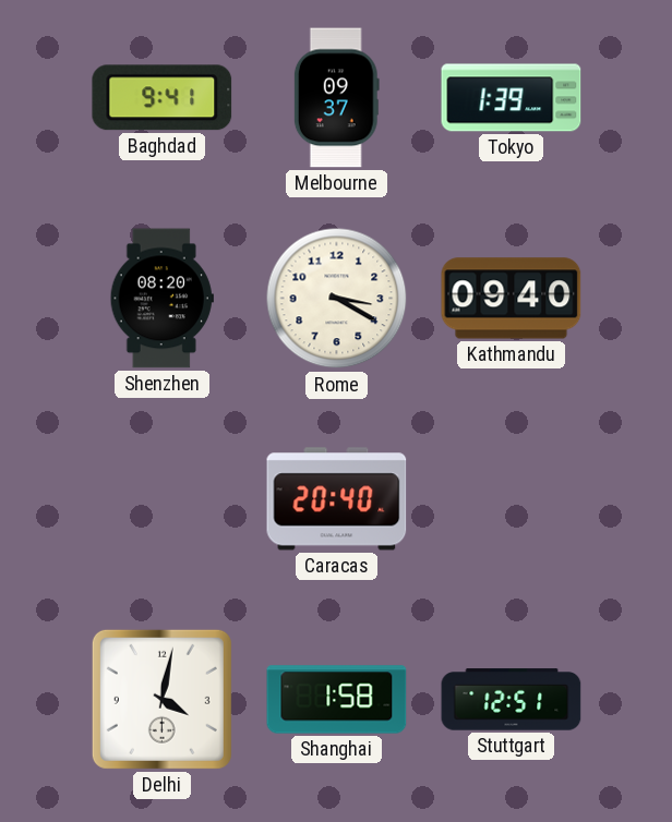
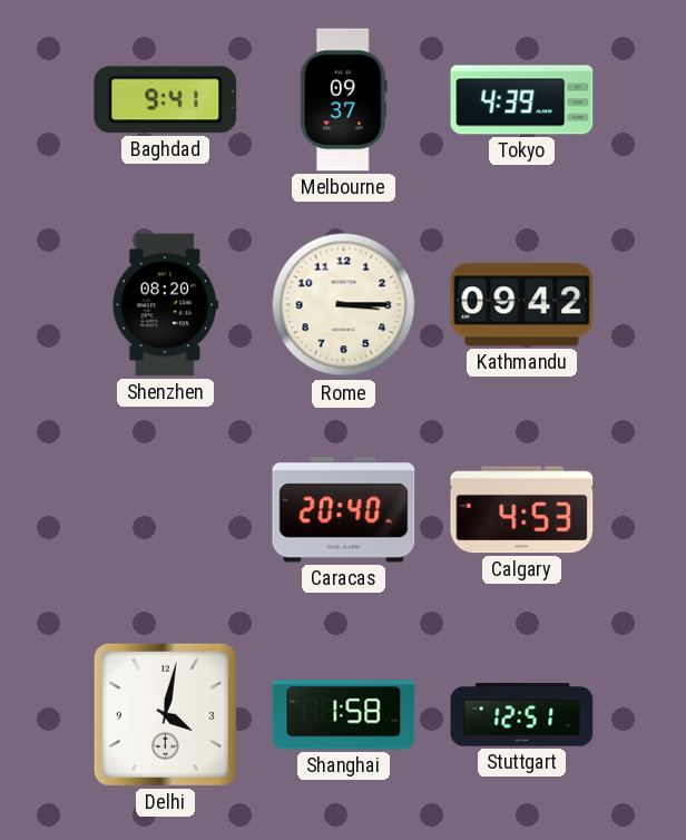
Tokyo: 1:39 -> 4:39 (522, 100)
Rome: 3:20 -> 3:15 (344, 305)
Kathmandu: 09:40 -> 09:42 (522, 305)
Calgary: none -> 4:53 (522, 510)
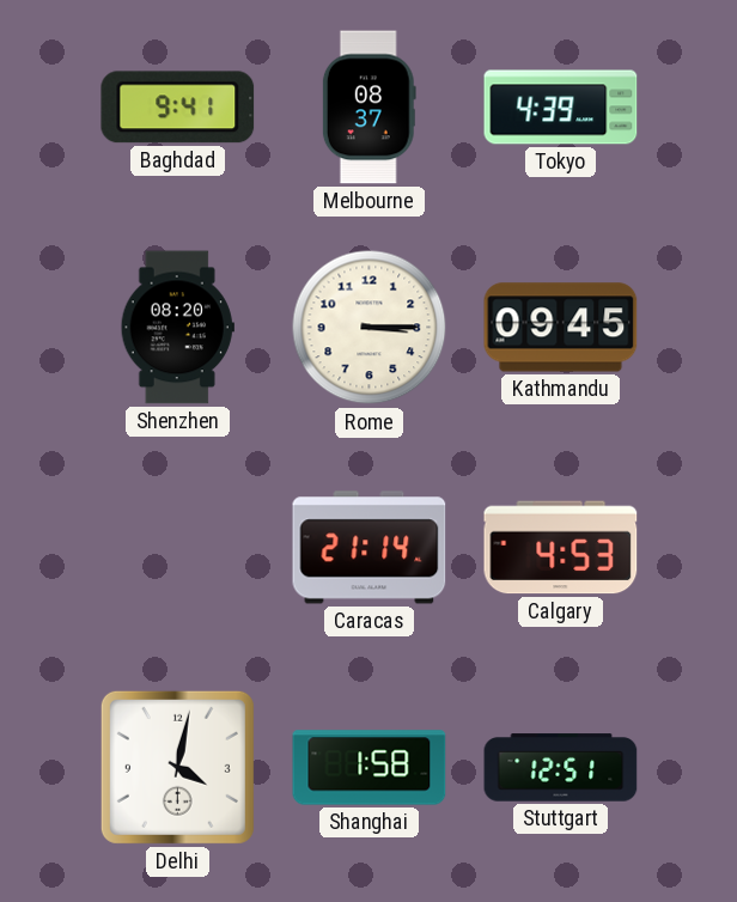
Melbourne: 09:37 -> 08:37 (368, 108)
Kathmandu: 09:42 -> 09:45 (561, 328)
Caracas: 20:40 -> 21:14 (370, 548)
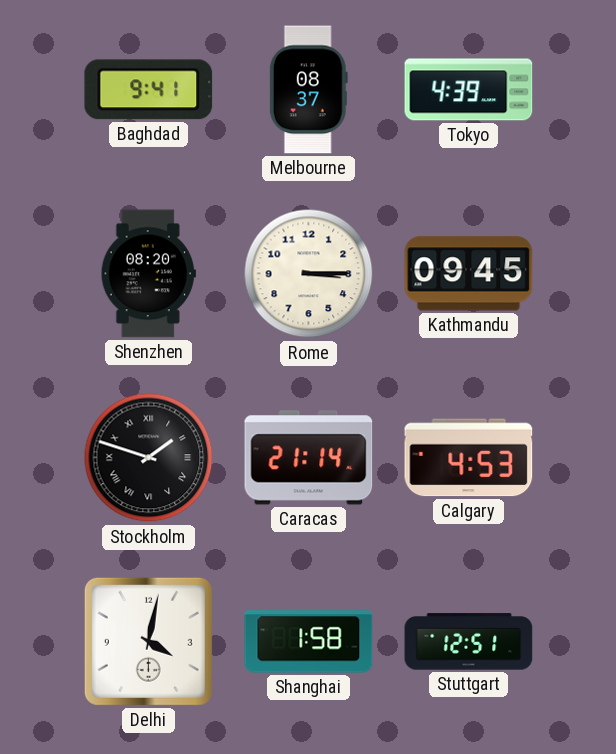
Stockholm: none -> 1:48 (149, 458)
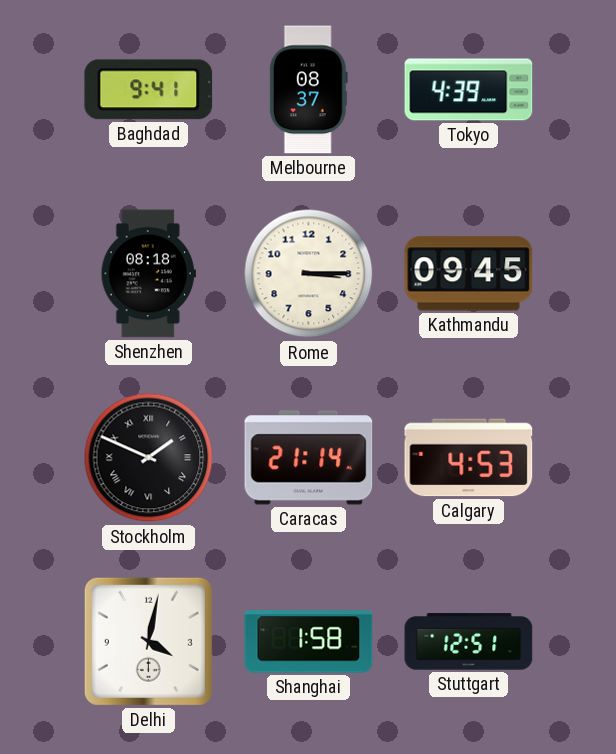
Shenzhen: 08:20 -> 08:18 (148, 274)
Stockholm: 1:48 -> 1:49 (149, 458)
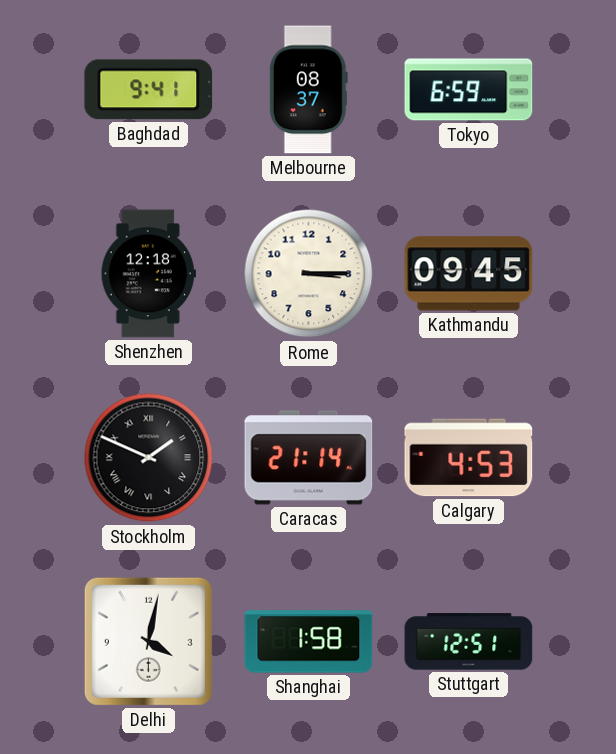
Tokyo: 4:39 -> 6:59 (469, 90)
Shenzhen: 08:18 -> 12:18 (148, 274)
